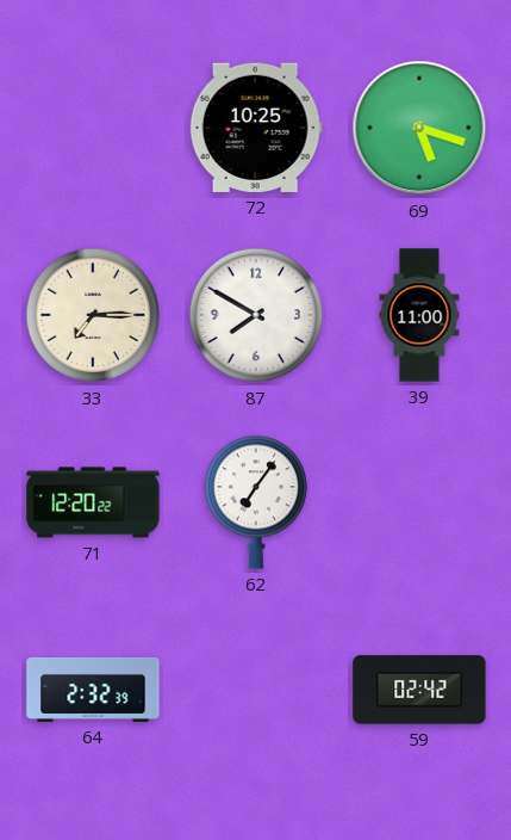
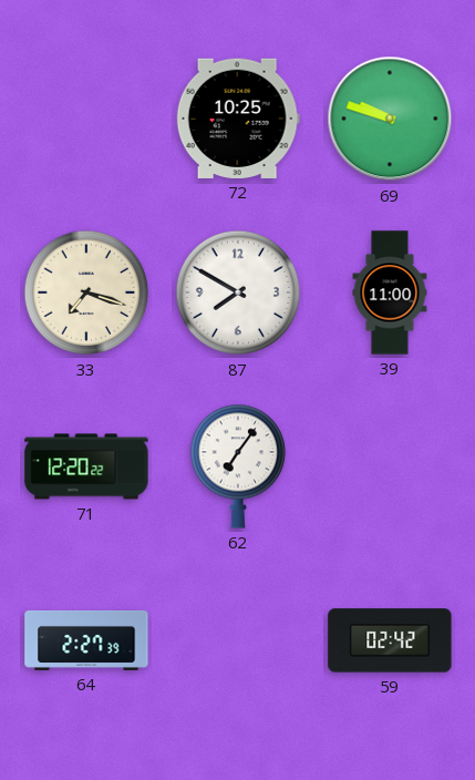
69: 5:18 -> 9:48 (390, 119)
33: 7:15 -> 7:18 (86, 292)
64: 2:32 -> 2:27 (86, 640)
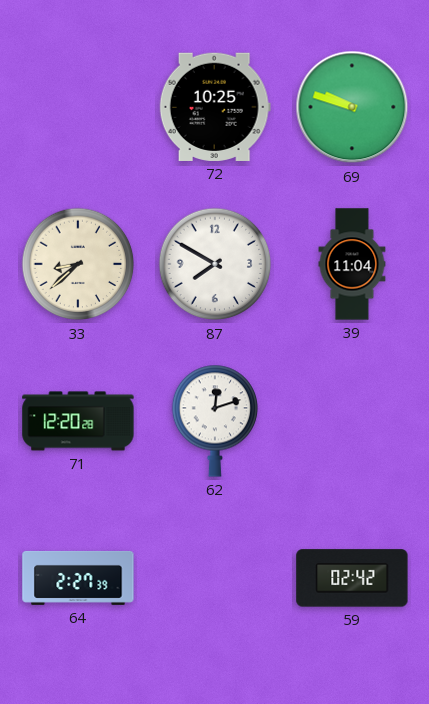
33: 7:18 -> 8:38 (78, 264)
39: 11:00 -> 11:04 (352, 264)
71: 12:20:22 -> 12:20:28 (78, 421)
62: 7:06 -> 12:12 (214, 421)
